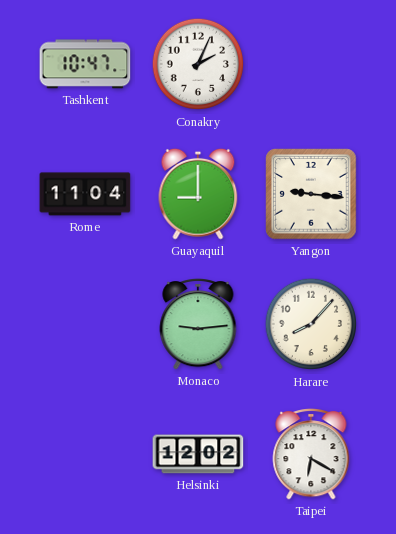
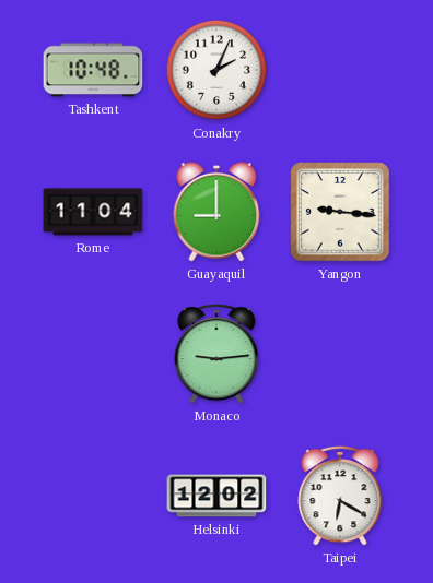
Tashkent: 10:47 -> 10:48 (93, 70)
Harare: 8:07 -> none (311, 324)
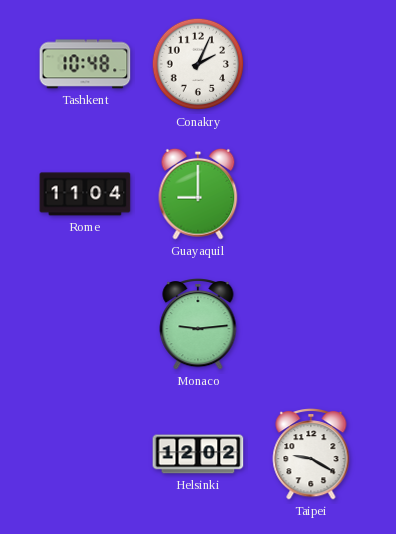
Yangon: 9:16 -> none (340, 212)
Taipei: 6:20 -> 9:20 (311, 454)
